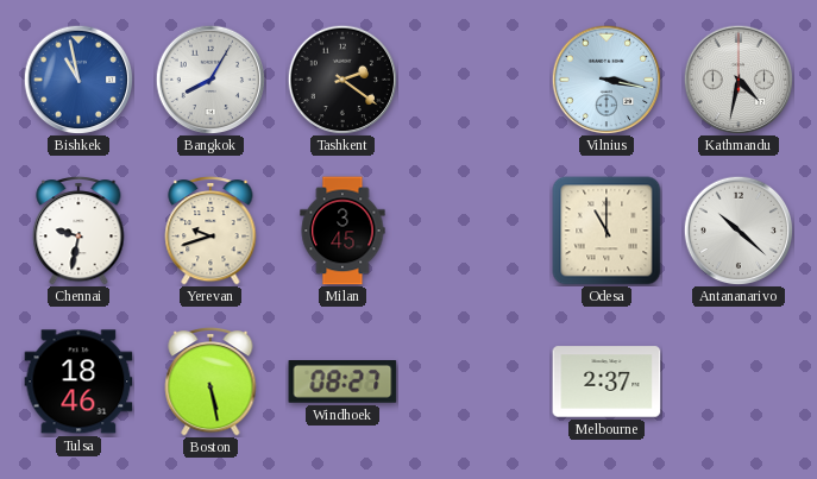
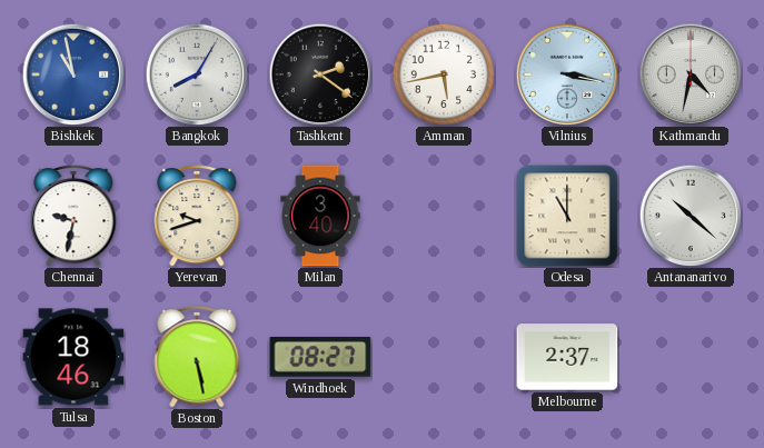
Amman: none -> 5:43 (444, 74)
Milan: 3:45 -> 3:40 (320, 216)
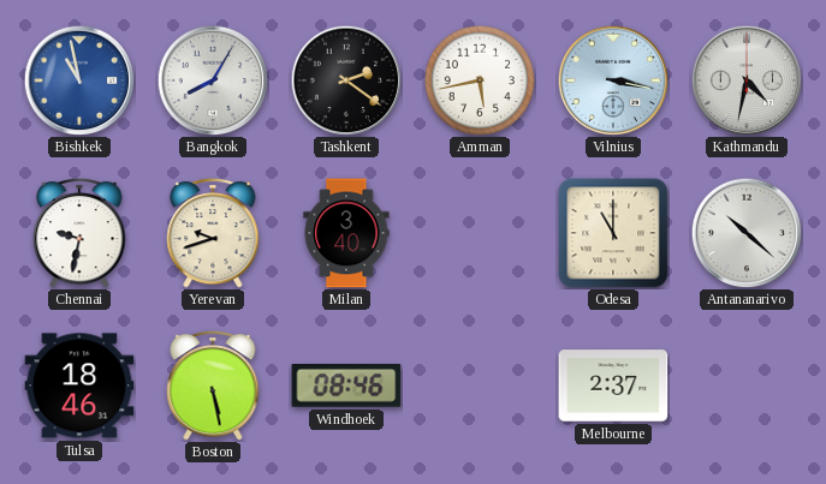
Windhoek: 08:27 -> 08:46 (346, 386)
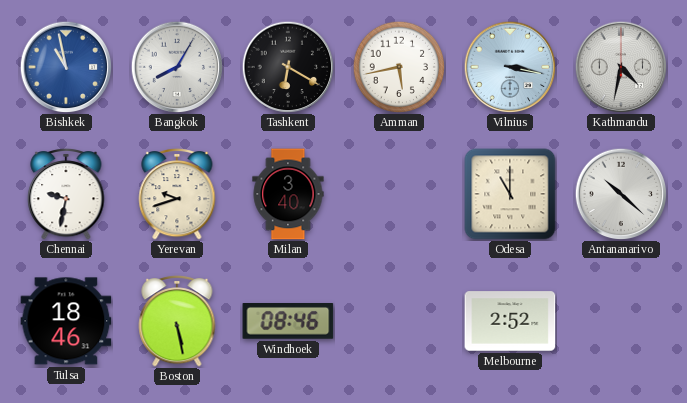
Tashkent: 2:21 -> 6:20 (288, 67)
Melbourne: 2:37 -> 2:52 (510, 321)
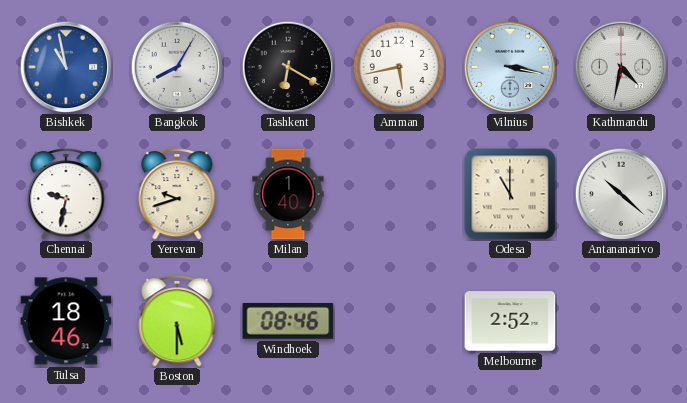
Milan: 3:40 -> 1:40 (288, 194)
Boston: 5:28 -> 5:30 (177, 321)
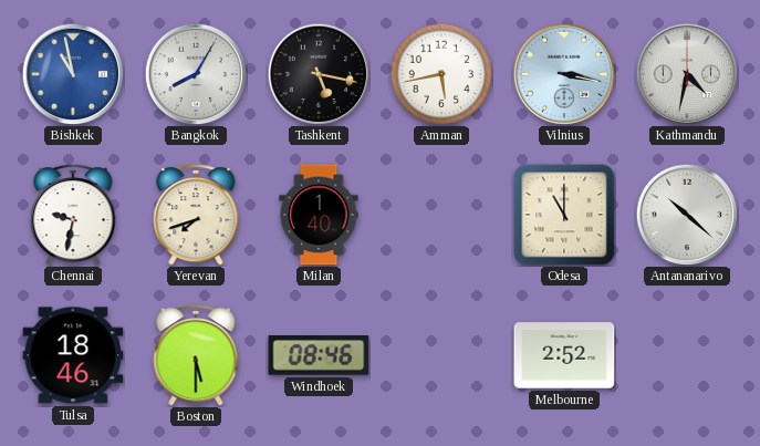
Tashkent: 6:20 -> 5:17 (319, 74)
Yerevan: 9:42 -> 7:42 (196, 215)
